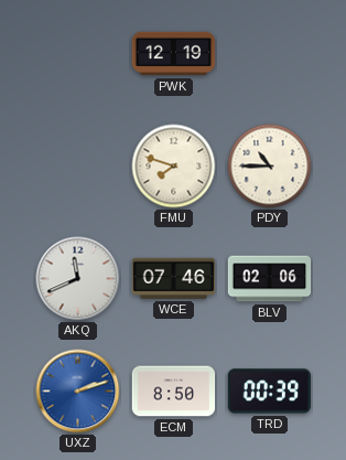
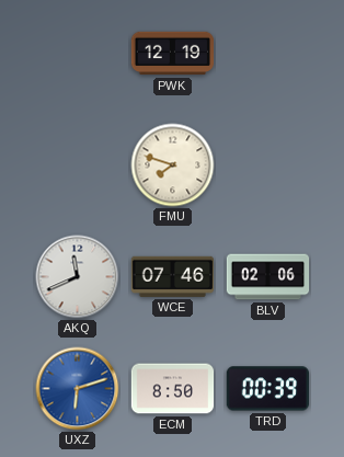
PDY: 10:45 -> none (270, 167)
UXZ: 2:12 -> 6:12 (78, 389)
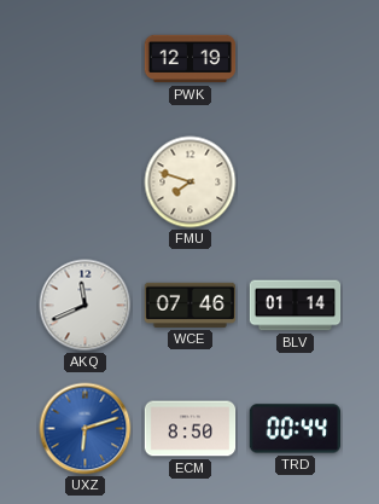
BLV: 02:06 -> 01:14 (296, 306)
TRD: 00:39 -> 00:44 (295, 429)
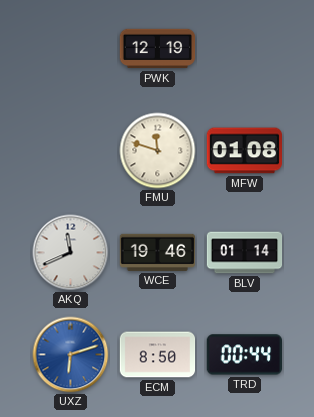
FMU: 7:48 -> 11:48 (158, 151)
MFW: none -> 01:08 (244, 151)
WCE: 07:46 -> 19:46 (157, 252)
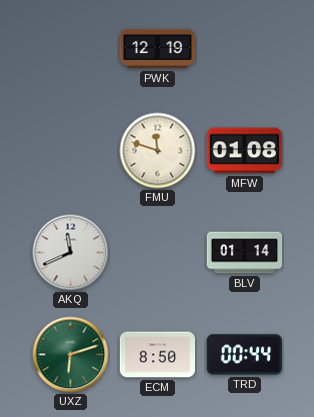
WCE: 19:46 -> none (157, 252)
UXZ dial: blue -> green (71, 355)
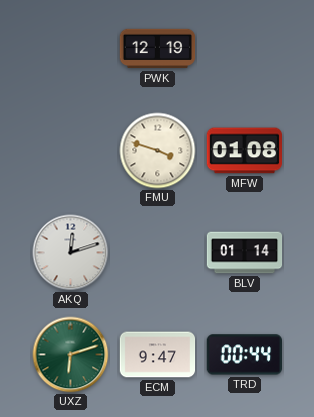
FMU: 11:48 -> 3:48 (158, 151)
AKQ: 11:41 -> 12:12 (71, 253)
ECM: 8:50 -> 9:47 (158, 355)
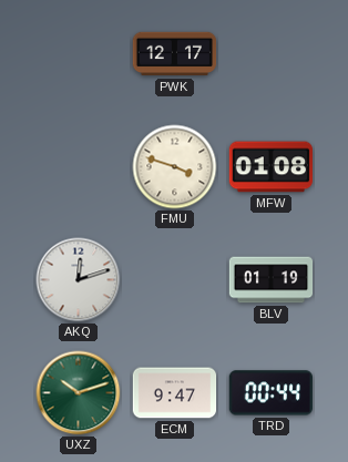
PWK: 12:19 -> 12:17 (175, 54)
BLV: 01:14 -> 01:19 (272, 280)
UXZ: 6:12 -> 10:12 (79, 393)
